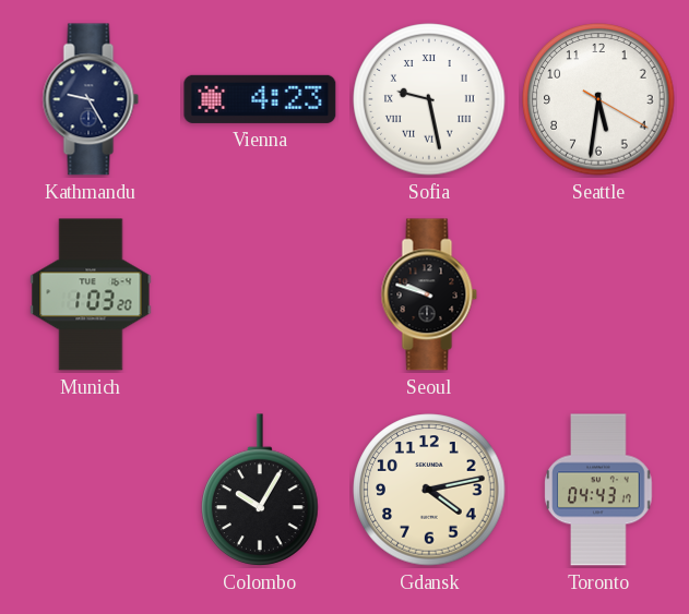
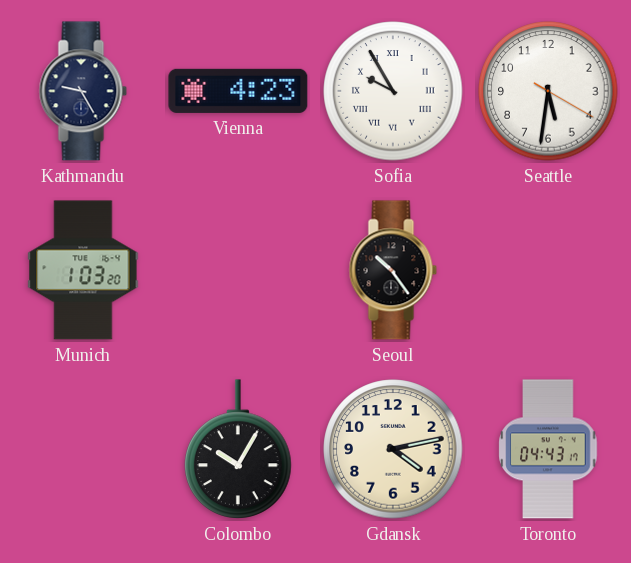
Sofia: 9:28 -> 9:55 (393, 91)
Seoul: 9:48 -> 10:24 (393, 270)
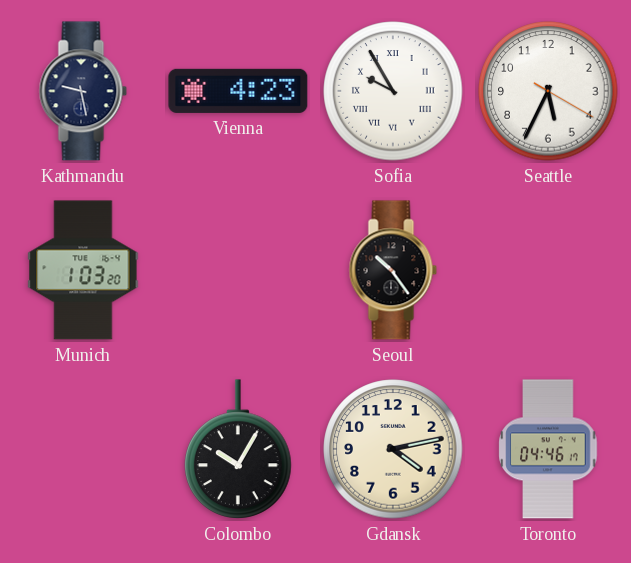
Kathmandu: 9:25 -> 9:28 (83, 91)
Seattle: 5:31 -> 5:34 (548, 91)
Toronto: 04:43 -> 04:46 (548, 449)
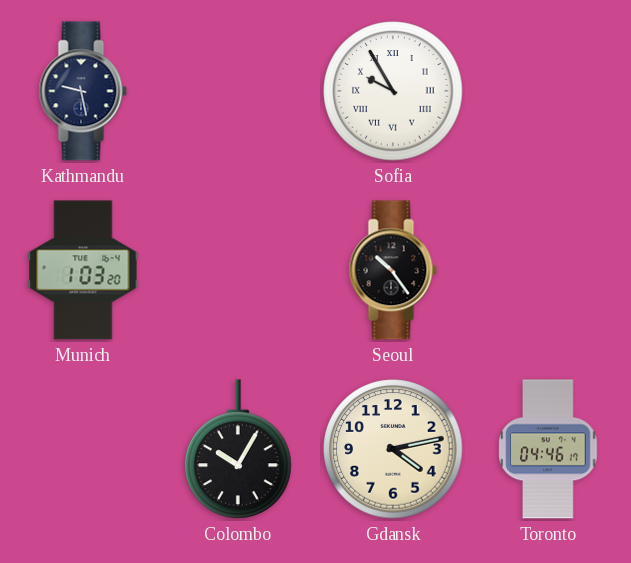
Vienna: 4:23 -> none (238, 91)
Seattle: 5:34 -> none (548, 91)
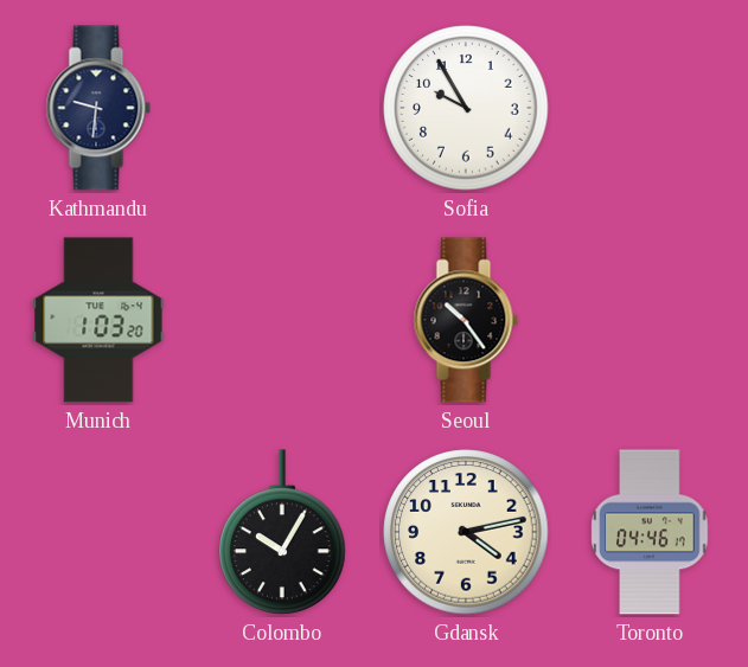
Kathmandu: 9:28 -> 9:31 (98, 108)
Sofia numerals: Roman -> Arabic (466, 108)
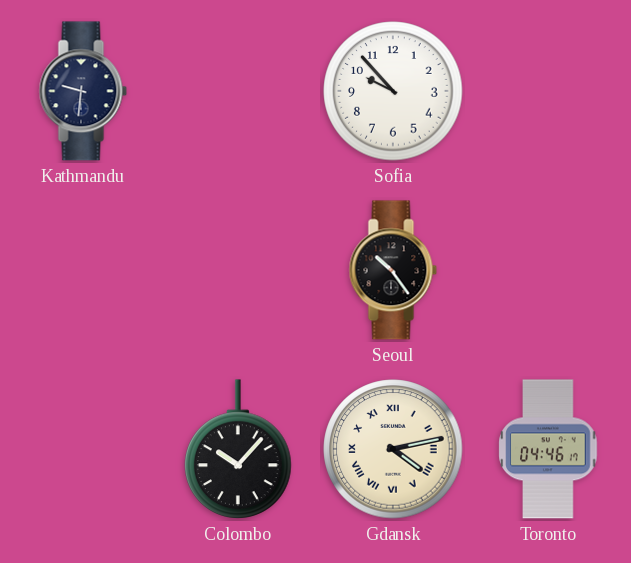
Sofia: 9:55 -> 9:53 (393, 91)
Munich: 1:03 -> none (98, 320)
Colombo: 10:05 -> 10:07 (238, 449)
Gdansk numerals: Arabic -> Roman (393, 449)
